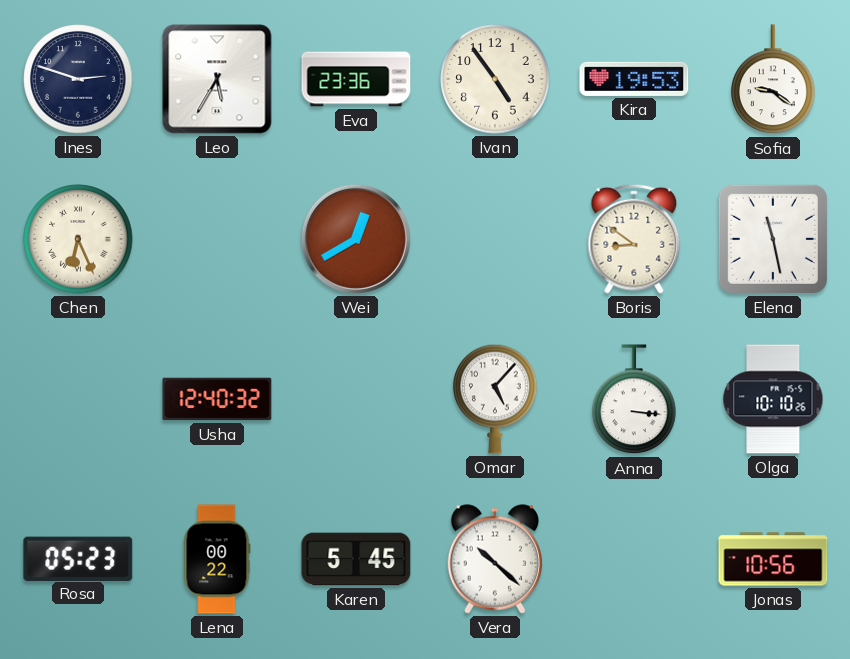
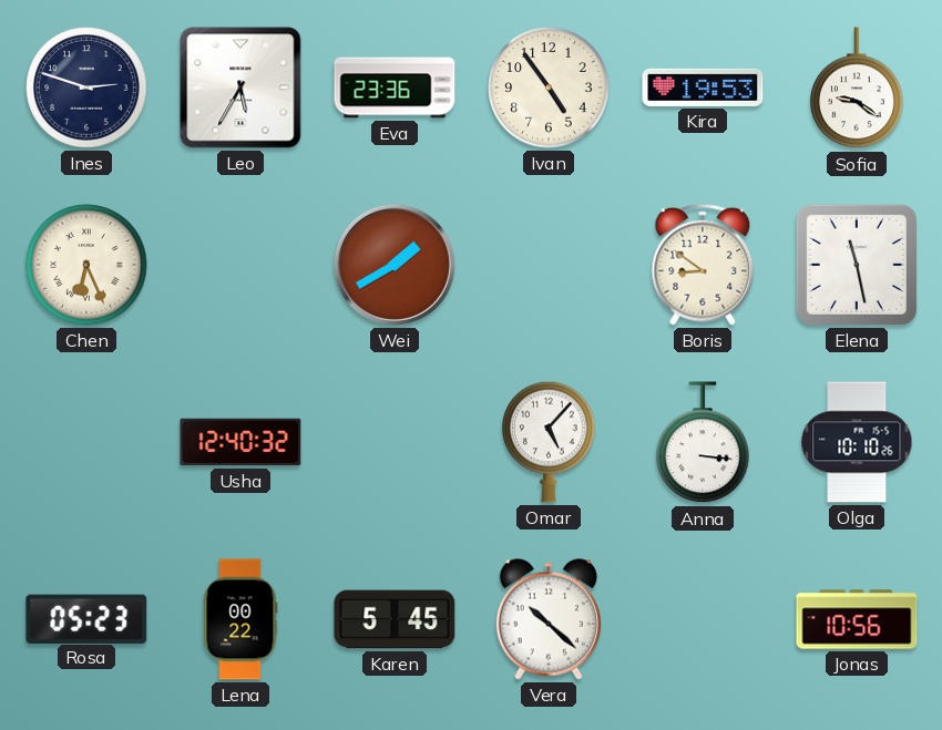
Wei: 12:40 -> 1:40 (395, 265)
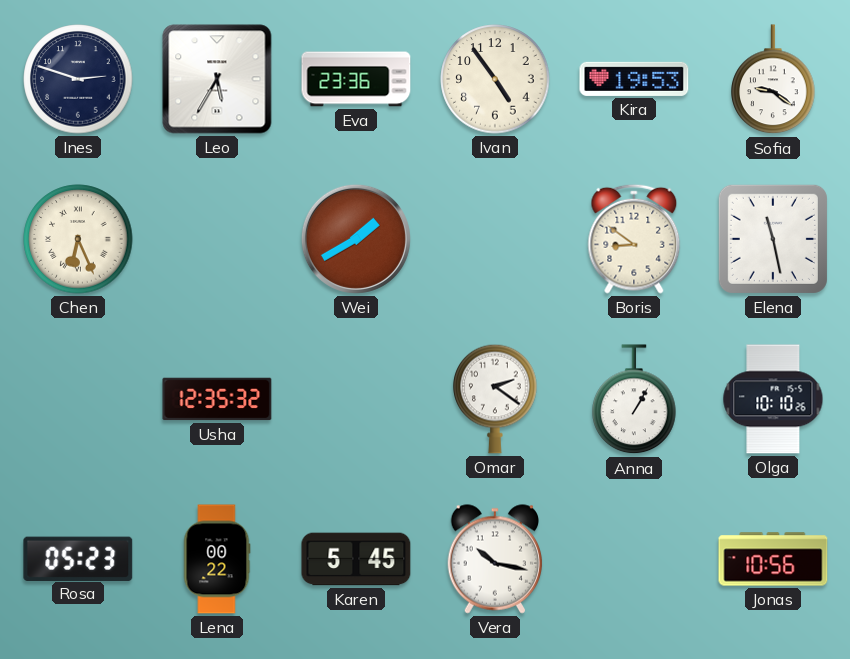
Usha: 12:40 -> 12:35 (217, 399)
Omar: 5:07 -> 2:21 (495, 399)
Anna: 3:16 -> 1:05 (634, 400)
Vera: 10:22 -> 10:17 (495, 559)
